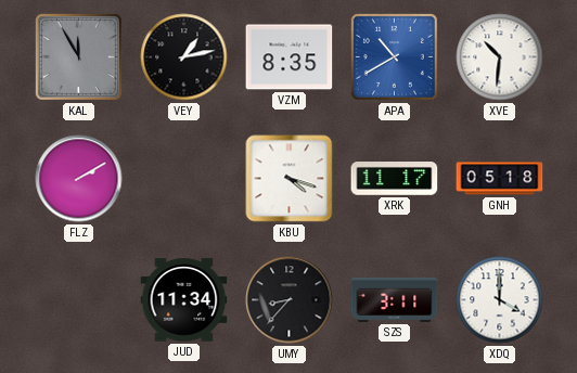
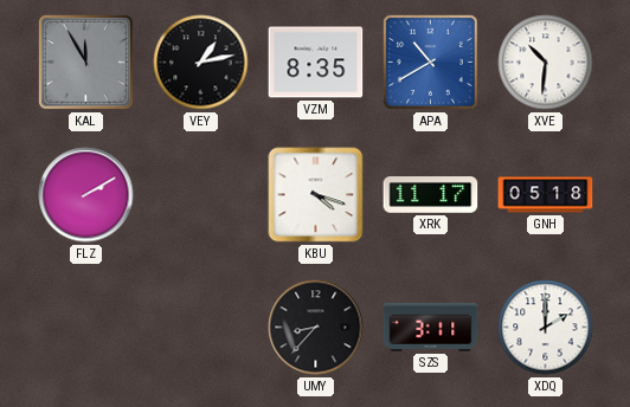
JUD: 11:34 -> none (184, 300)
XDQ: 4:00 -> 2:00 (546, 328)
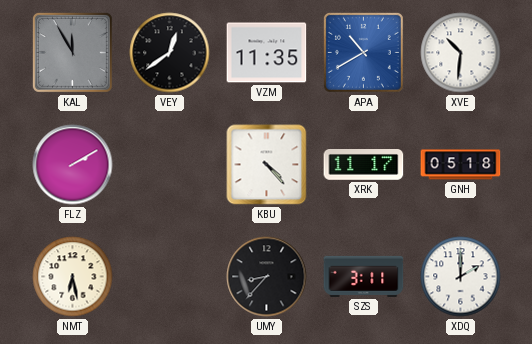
VEY: 1:13 -> 12:39 (170, 53)
VZM: 8:35 -> 11:35 (267, 53)
KBU: 4:18 -> 4:23 (267, 165)
NMT: none -> 6:28 (73, 277)
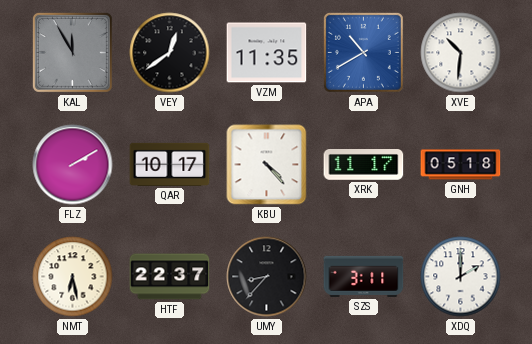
QAR: none -> 10:17 (170, 164)
HTF: none -> 22:37 (170, 277)
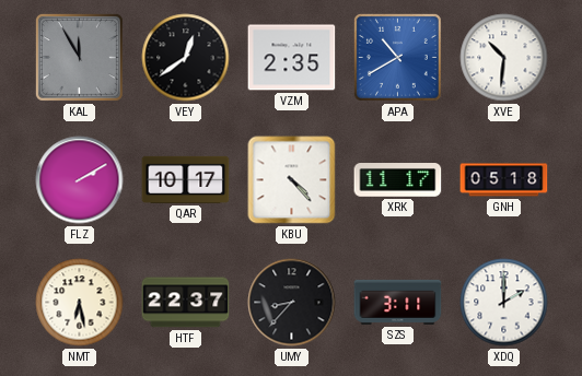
VZM: 11:35 -> 2:35 (292, 58)
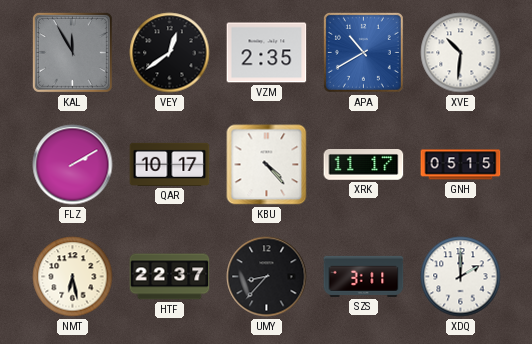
GNH: 05:18 -> 05:15 (461, 165)
